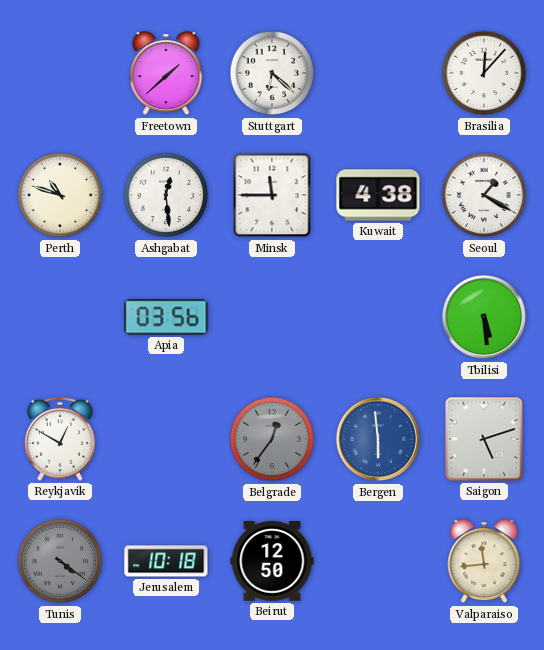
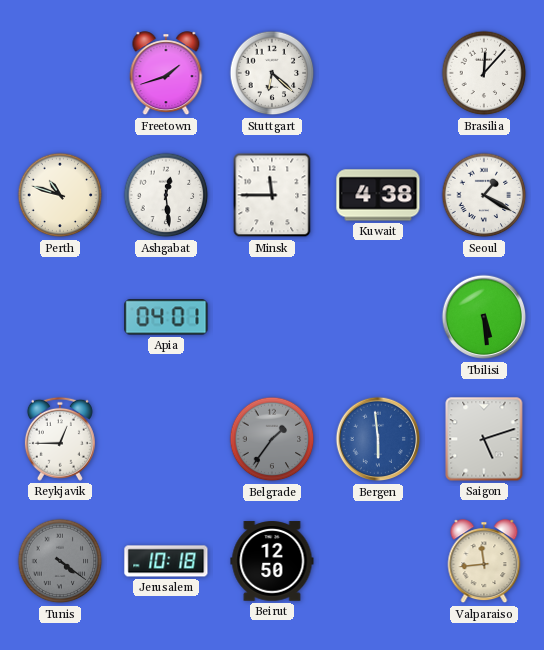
Freetown: 1:38 -> 1:42 (166, 74)
Apia: 03:56 -> 04:01 (166, 317)
Reykjavik: 12:50 -> 12:45 (60, 439)
Belgrade: 12:36 -> 1:36 (272, 439)
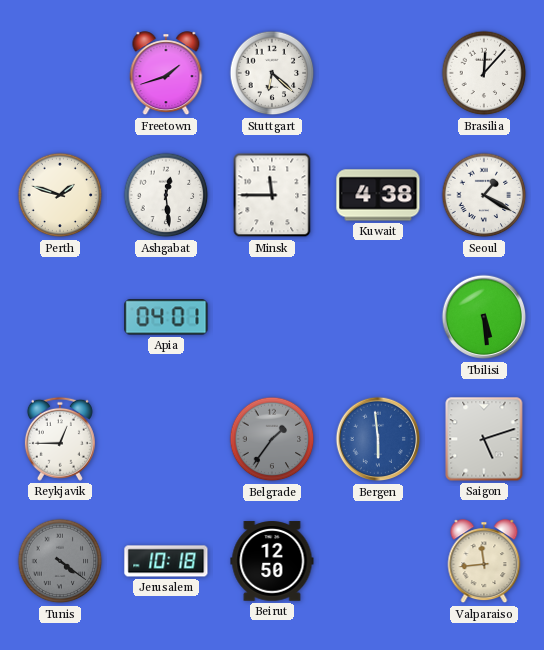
Perth: 10:48 -> 1:48 (60, 195)
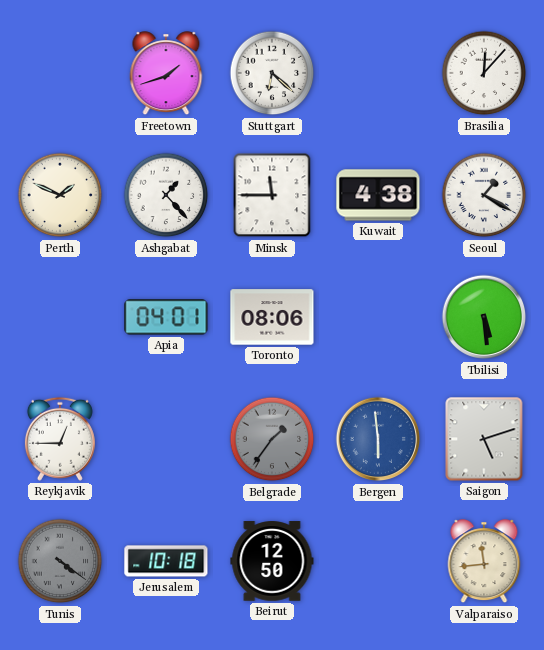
Perth: 1:48 -> 1:49 (60, 195)
Ashgabat: 12:29 -> 1:23 (166, 195)
Toronto: none -> 08:06 (272, 317)
